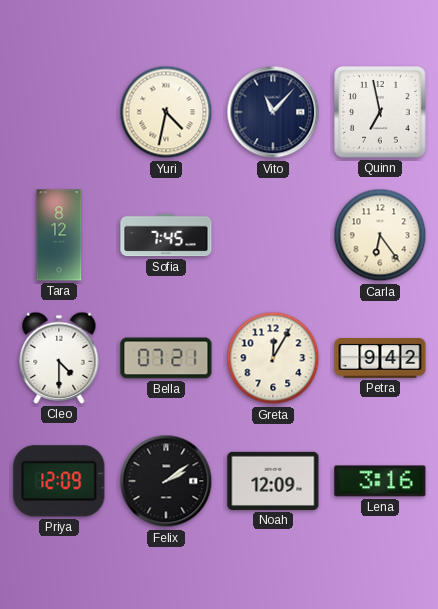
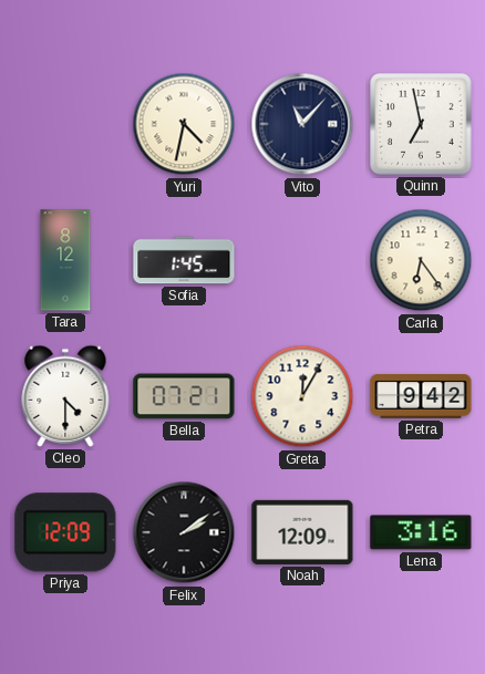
Sofia: 7:45 -> 1:45 (184, 260)
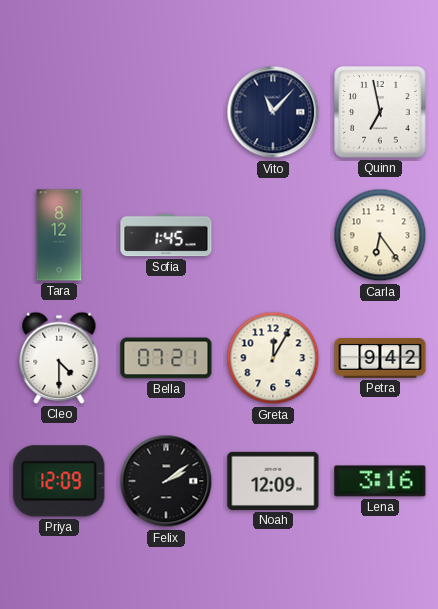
Yuri: 4:32 -> none (184, 124)
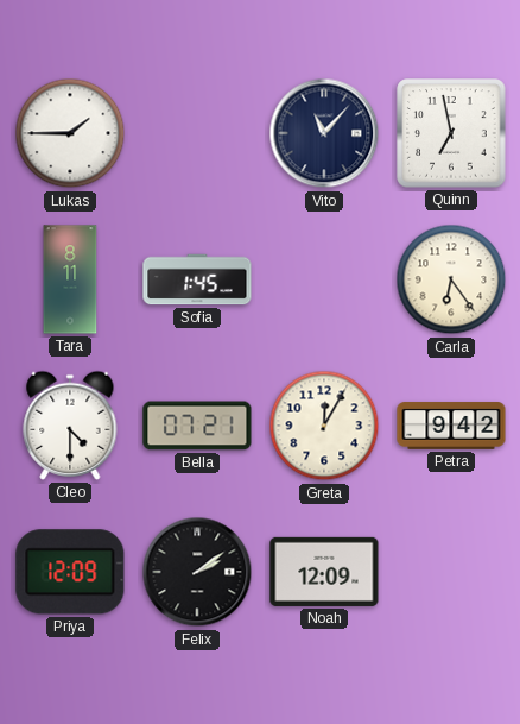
Lukas: none -> 1:45 (70, 133)
Tara: 8:12 -> 8:11 (70, 279)
Lena: 3:16 -> none (380, 481)
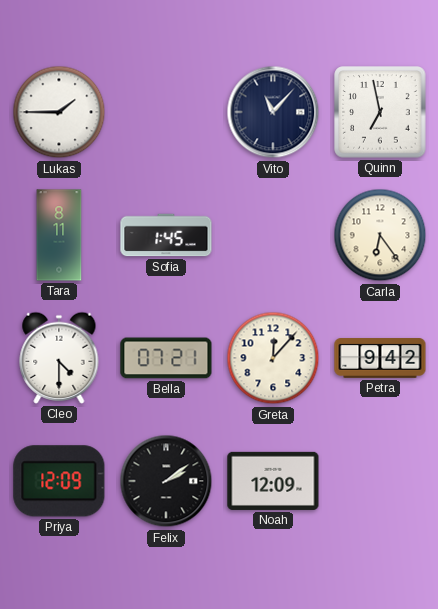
Greta: 12:05 -> 12:07 (273, 358)
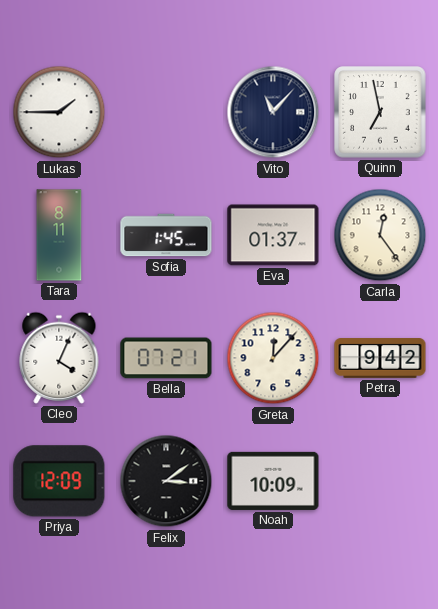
Eva: none -> 01:37 (273, 235)
Carla: 6:24 -> 12:24 (380, 235)
Cleo: 4:30 -> 4:04 (59, 358)
Felix: 2:09 -> 3:09 (166, 481)
Noah: 12:09 -> 10:09 (273, 481)
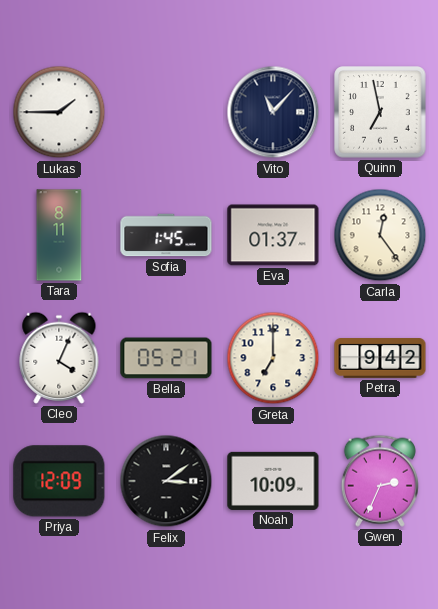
Bella: 07:21 -> 05:21 (166, 358)
Greta: 12:07 -> 7:00 (273, 358)
Gwen: none -> 2:34 (380, 481)
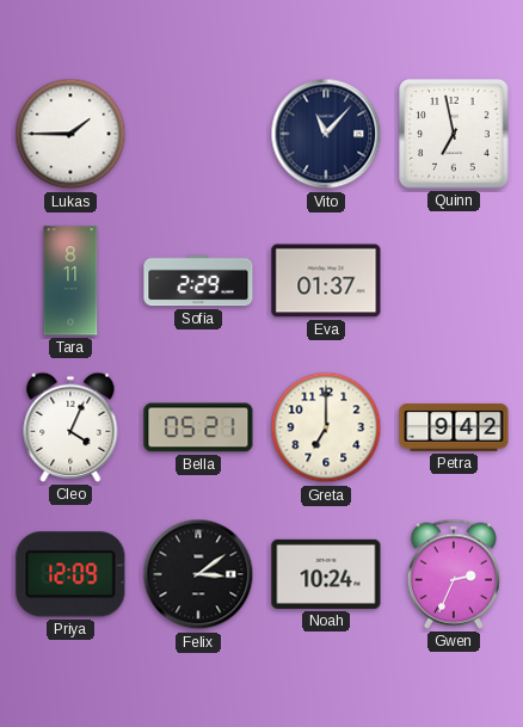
Sofia: 1:45 -> 2:29 (198, 281)
Carla: 12:24 -> none (380, 235)
Noah: 10:09 -> 10:24 (326, 574)
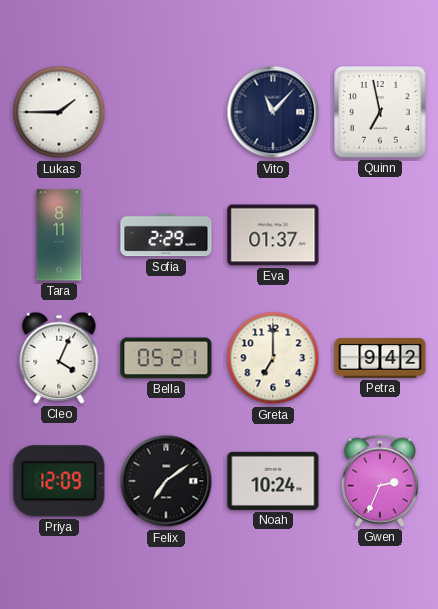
Felix: 3:09 -> 7:09 (166, 481)
